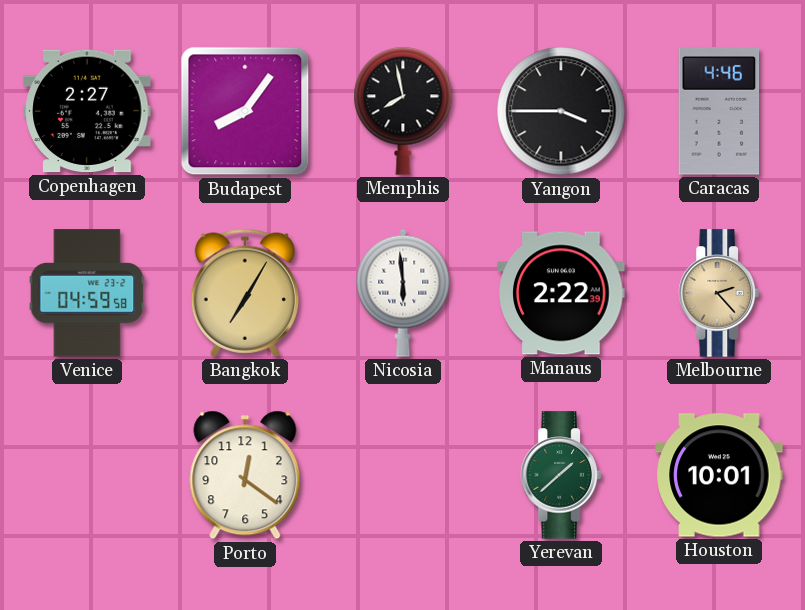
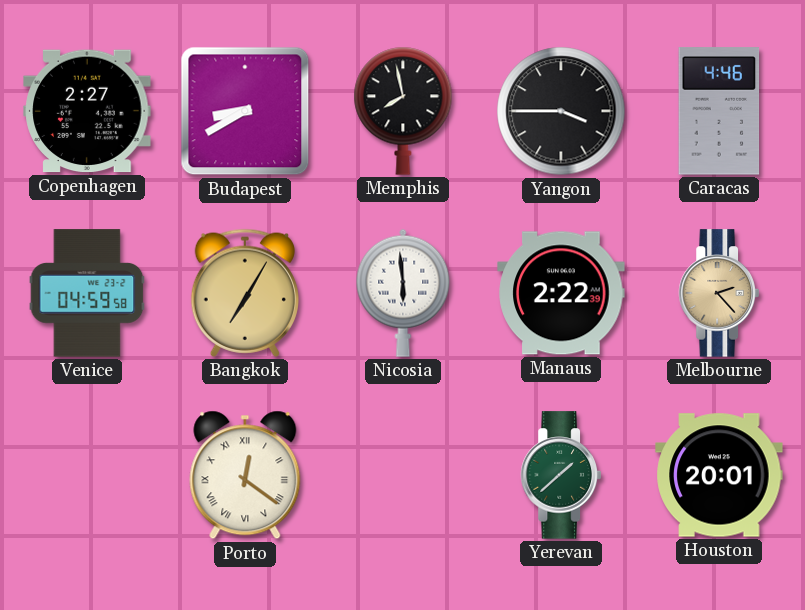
Budapest: 8:06 -> 8:40 (245, 111)
Porto numerals: Arabic -> Roman (245, 475)
Houston: 10:01 -> 20:01 (719, 475)
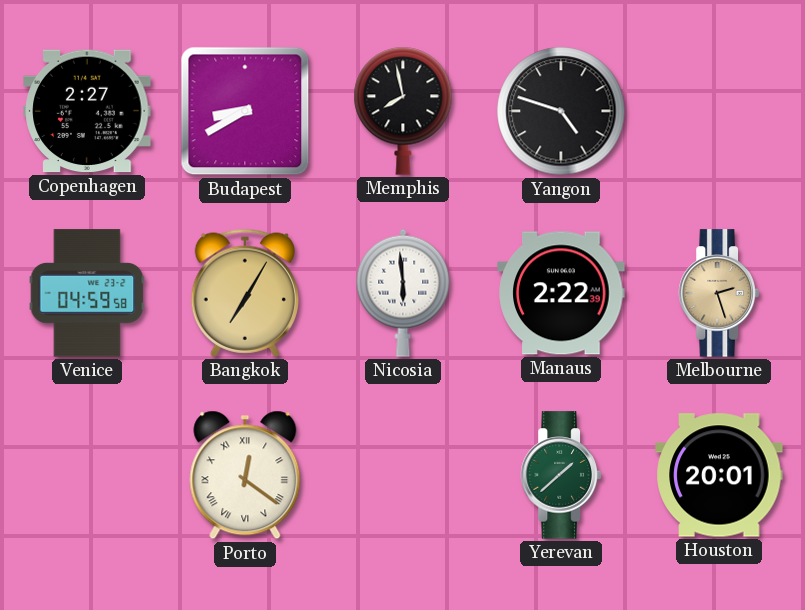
Yangon: 3:45 -> 4:48 (561, 111)
Caracas: 4:46 -> none (719, 111)
Melbourne: 2:23 -> 2:27 (719, 293)
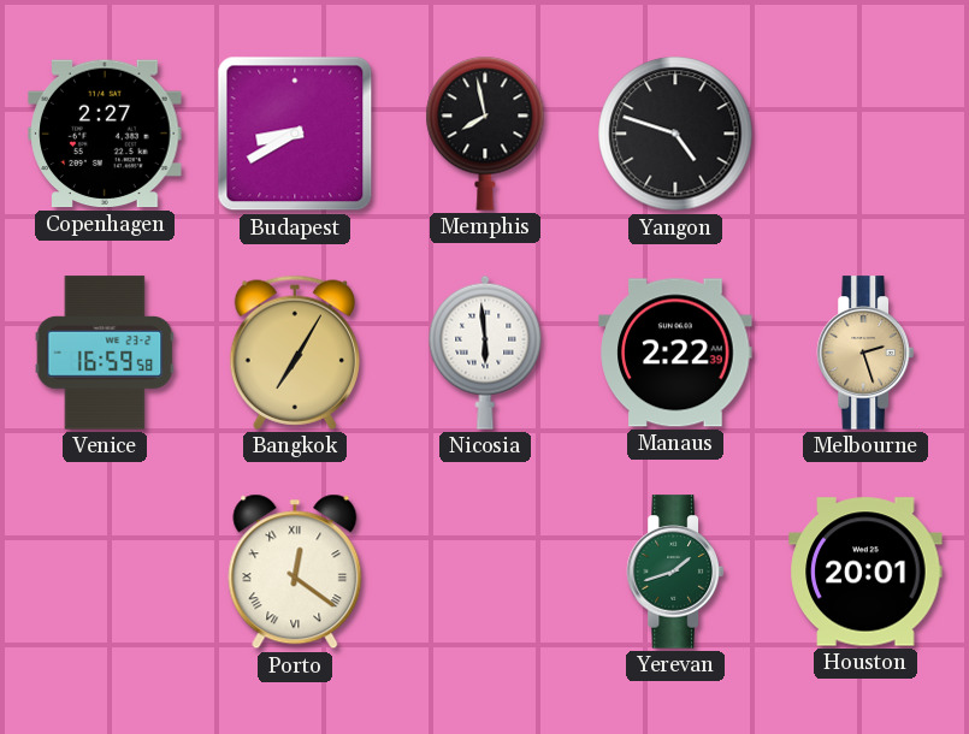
Venice: 04:59 -> 16:59 (105, 353)
Yerevan: 1:38 -> 1:42 (675, 572)
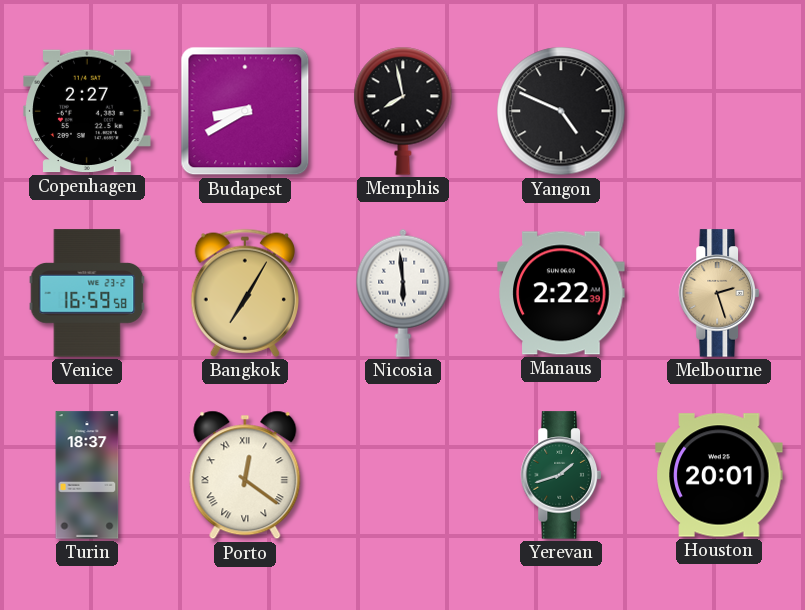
Yangon: 4:48 -> 4:49 (561, 111)
Turin: none -> 18:37 (87, 475)
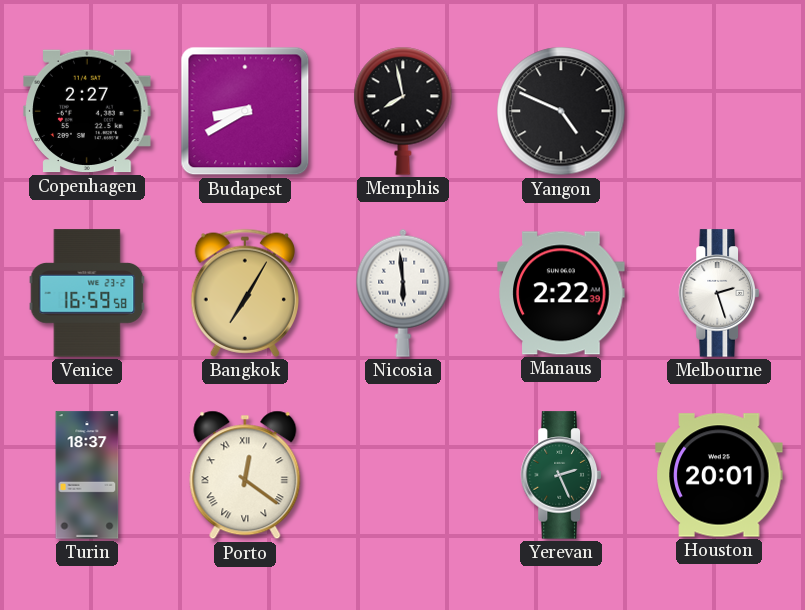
Melbourne dial: champagne -> white (719, 293)
Yerevan: 1:42 -> 2:26 (561, 475)
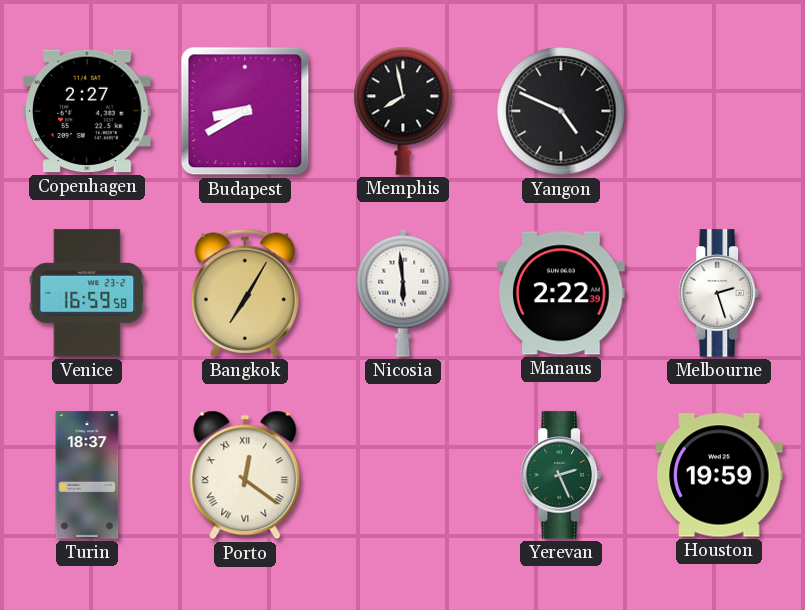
Houston: 20:01 -> 19:59 (719, 475)
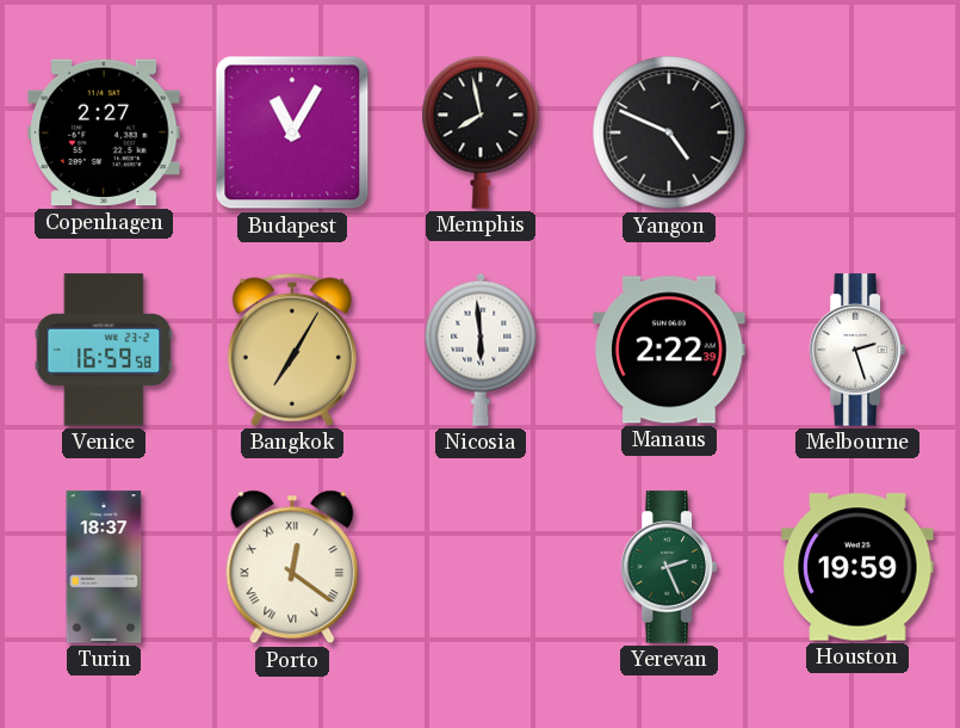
Budapest: 8:40 -> 11:05 (292, 132)
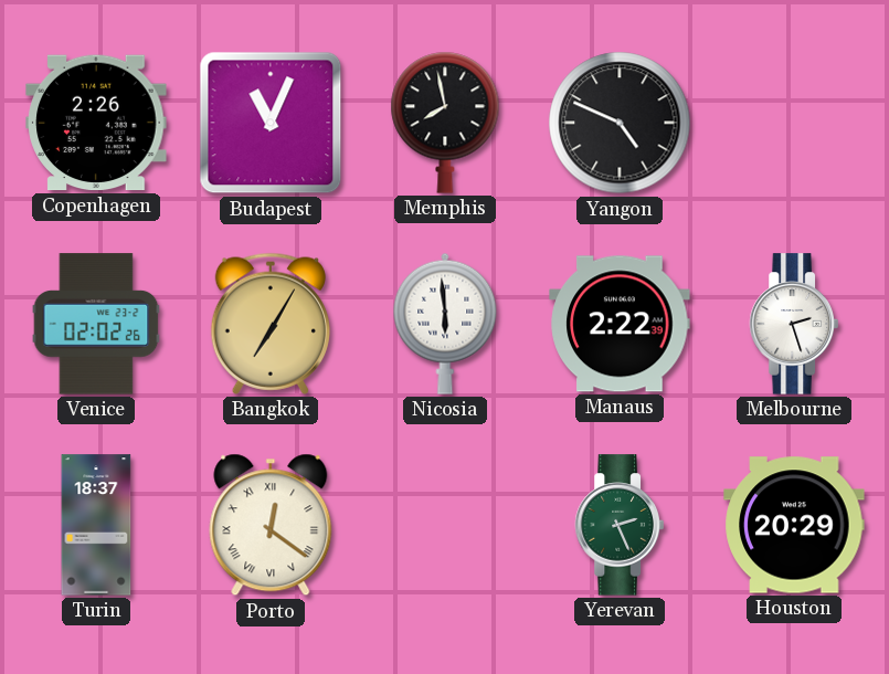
Copenhagen: 2:27 -> 2:26 (96, 123)
Budapest: 11:05 -> 11:04 (271, 123)
Venice: 16:59 -> 02:02 (96, 324)
Houston: 19:59 -> 20:29 (794, 525)
